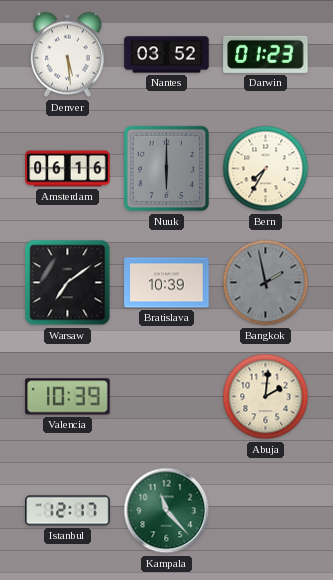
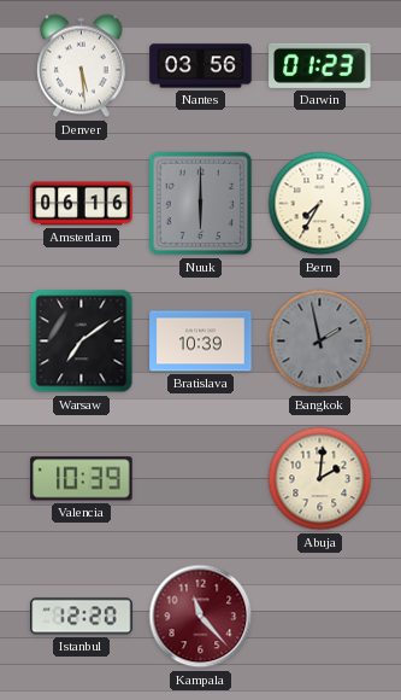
Nantes: 03:52 -> 03:56 (201, 66)
Istanbul: 12:17 -> 12:20 (82, 617)
Kampala dial: green -> burgundy (201, 617)
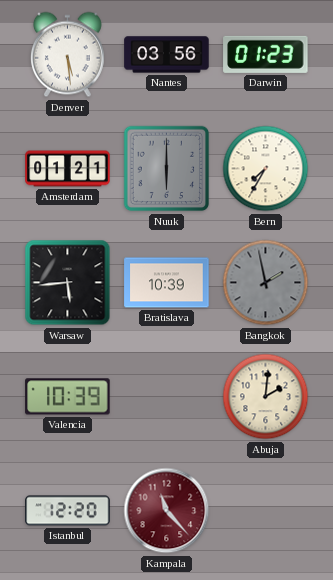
Amsterdam: 06:16 -> 01:21 (68, 169)
Warsaw: 7:09 -> 5:44 (68, 283)
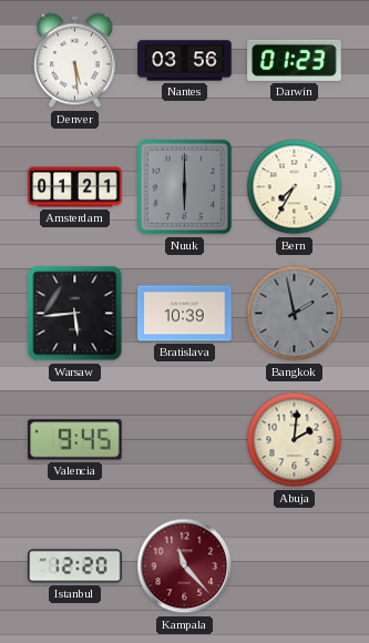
Valencia: 10:39 -> 9:45 (75, 440)
